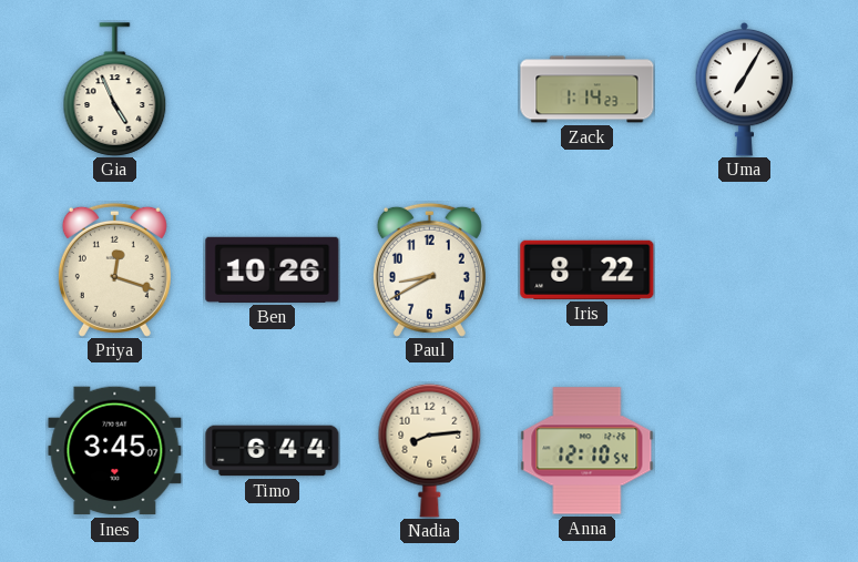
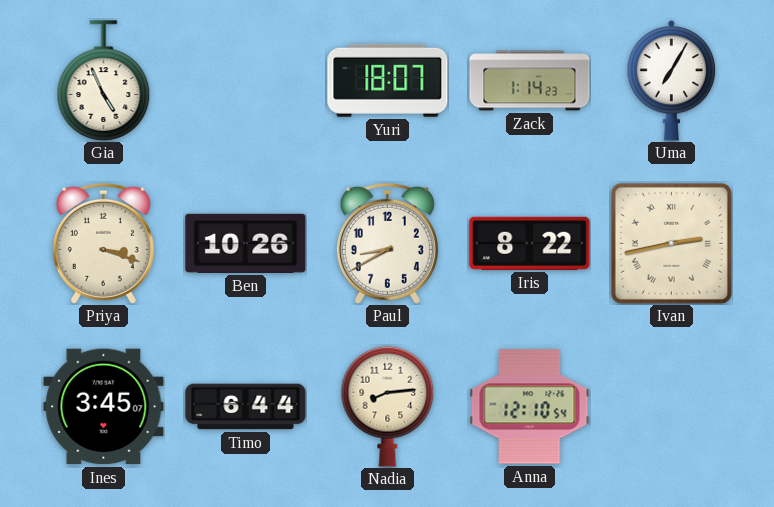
Yuri: none -> 18:07 (388, 80)
Priya: 12:18 -> 3:18 (103, 243)
Ivan: none -> 2:43 (671, 243)
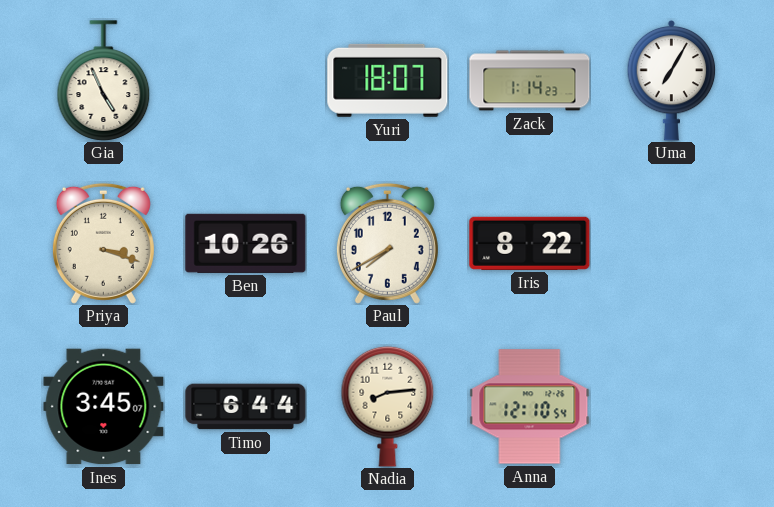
Paul: 8:40 -> 7:40 (387, 243)
Ivan: 2:43 -> none (671, 243)
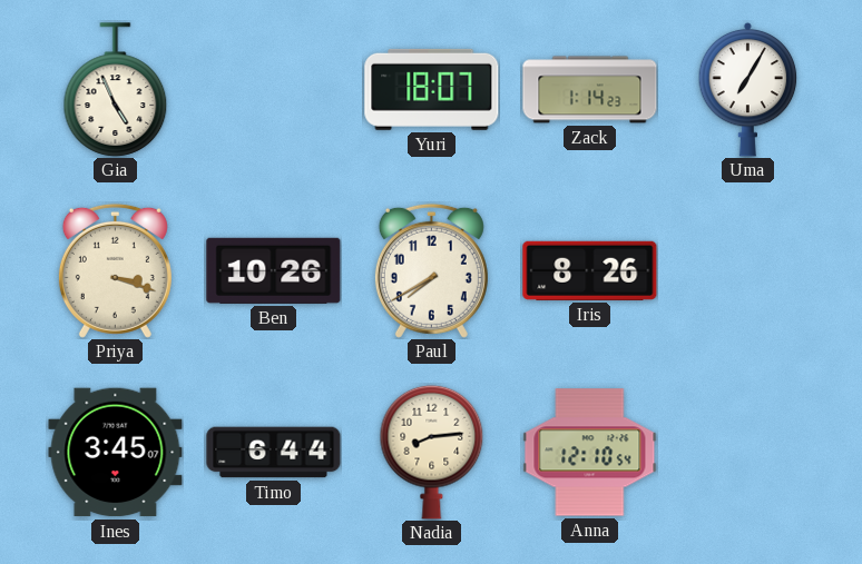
Iris: 8:22 -> 8:26 (590, 270)
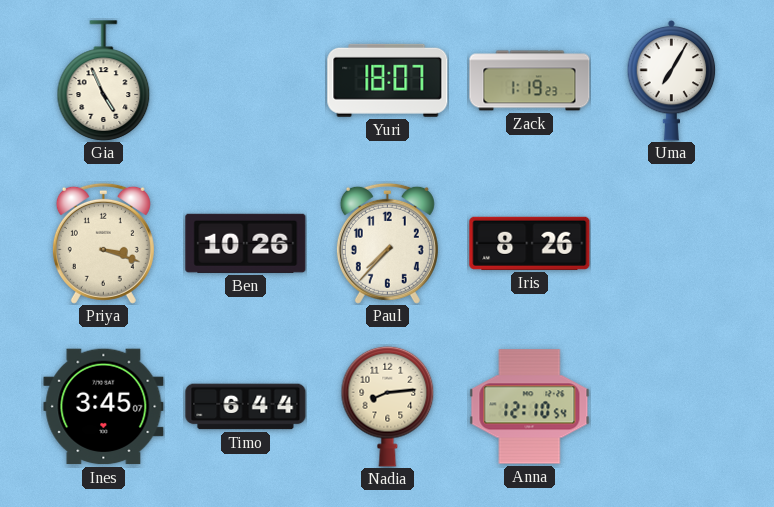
Zack: 1:14 -> 1:19 (530, 81)
Paul: 7:40 -> 7:37 (387, 243)
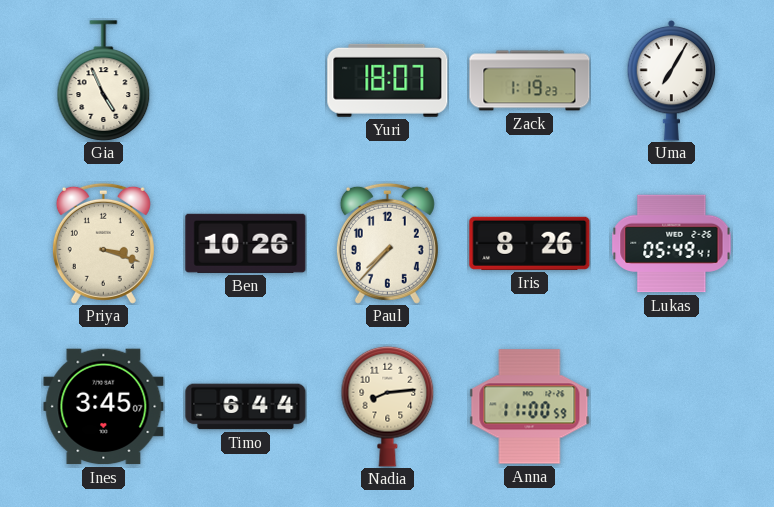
Lukas: none -> 05:49 (672, 244)
Anna: 12:10 -> 11:00 (530, 407)
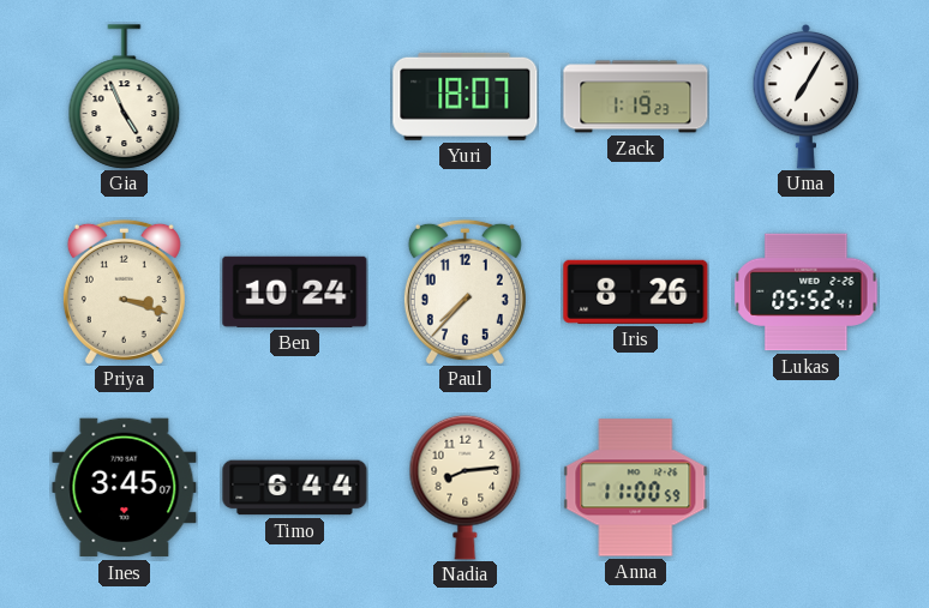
Ben: 10:26 -> 10:24 (295, 291)
Lukas: 05:49 -> 05:52 (807, 293)
